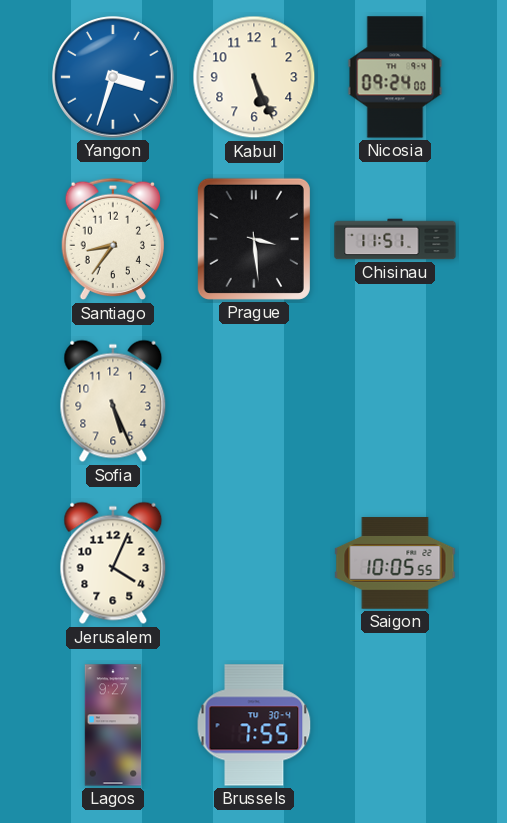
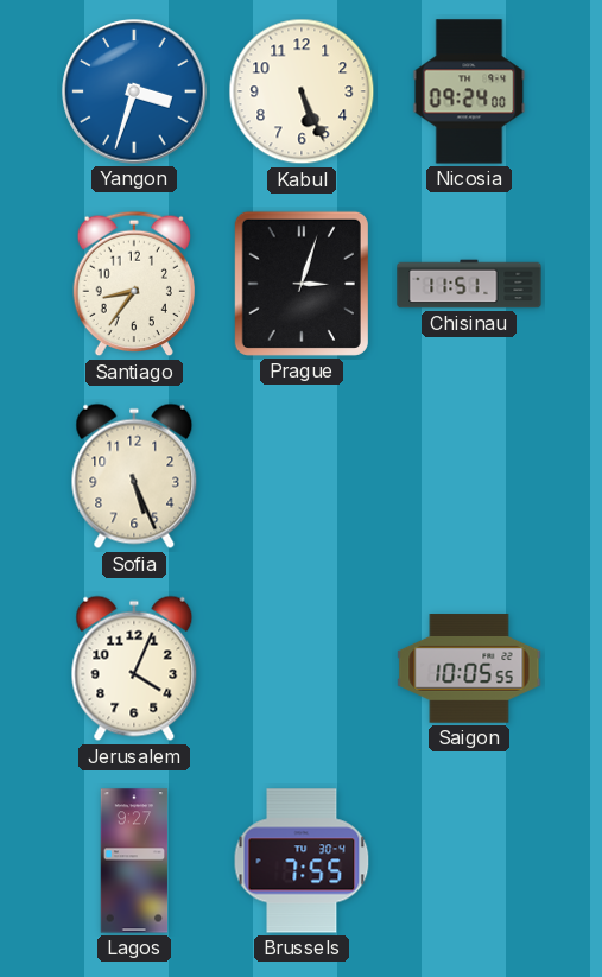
Prague: 3:29 -> 3:03 (302, 284)
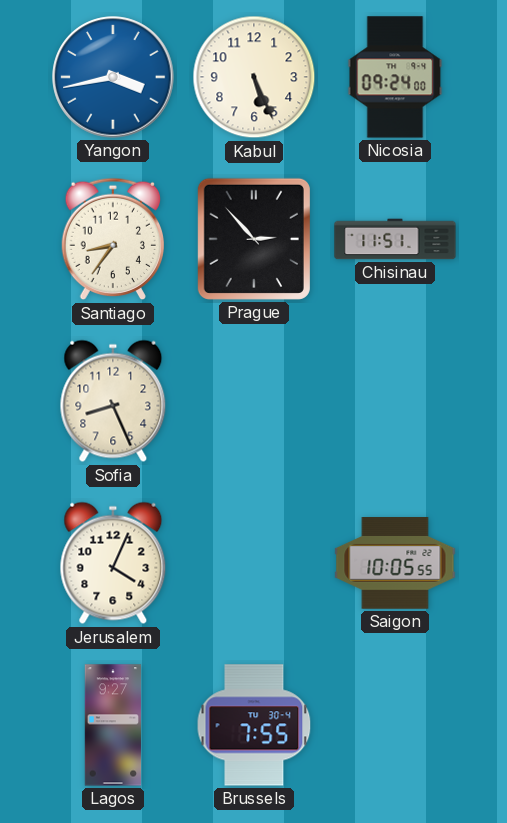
Yangon: 3:33 -> 3:43 (113, 77)
Prague: 3:03 -> 2:53 (254, 239)
Sofia: 5:26 -> 8:26 (113, 401)
